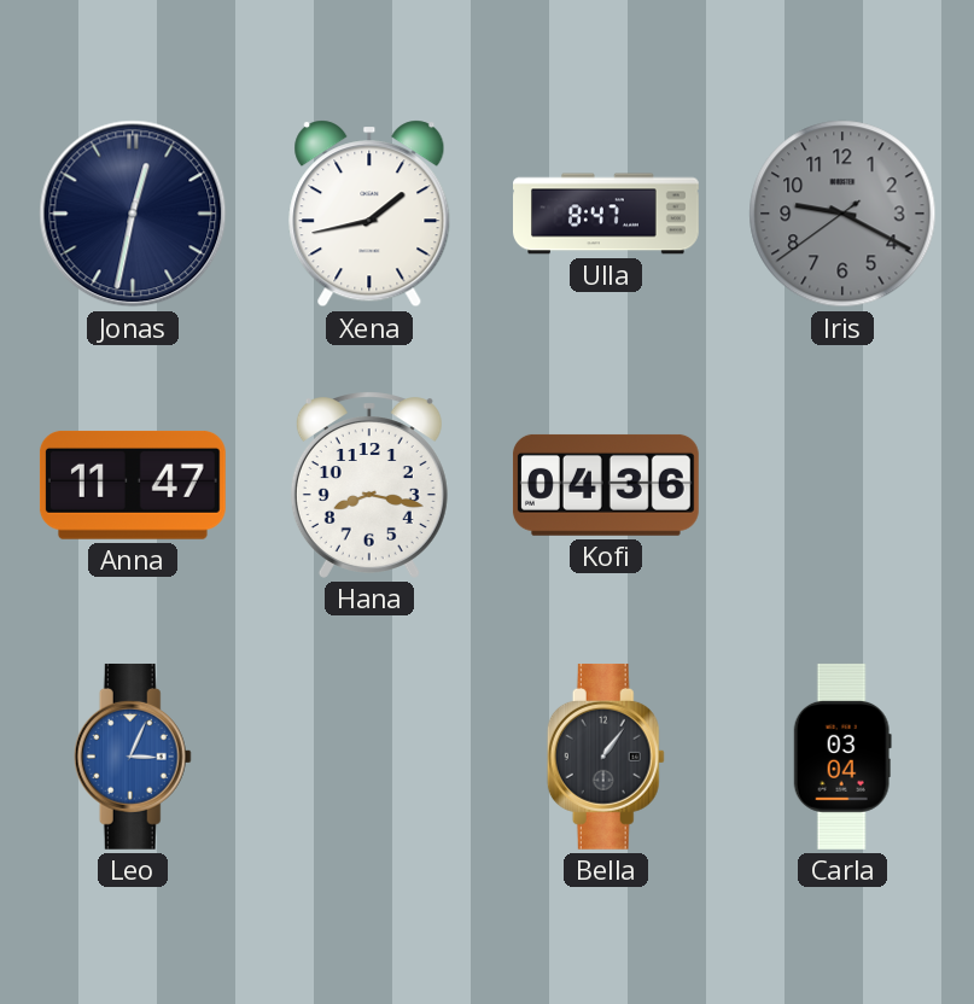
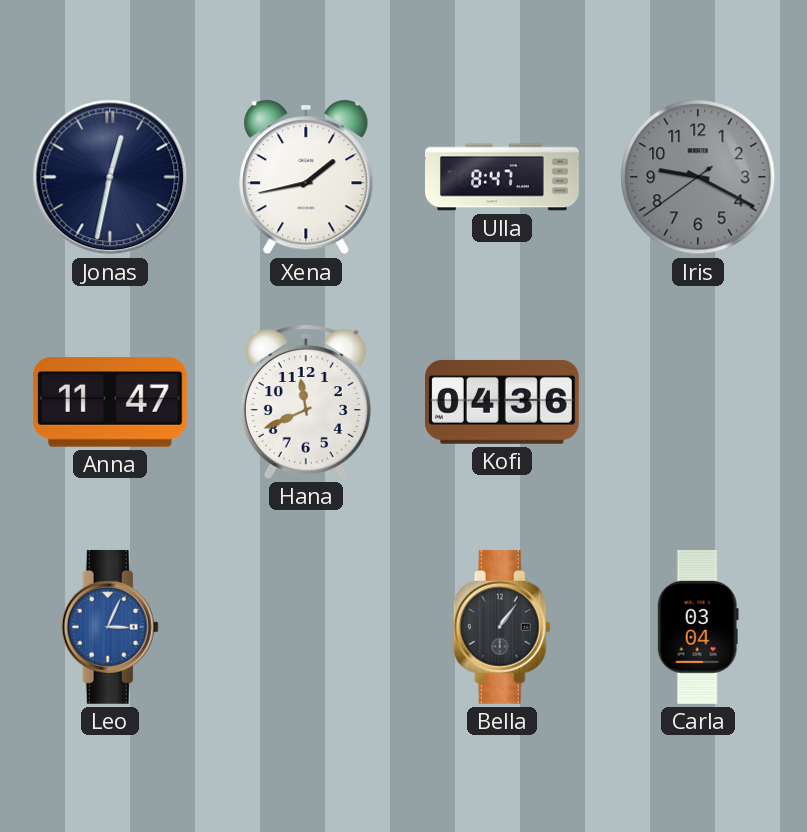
Hana: 8:17 -> 11:41 (306, 402)
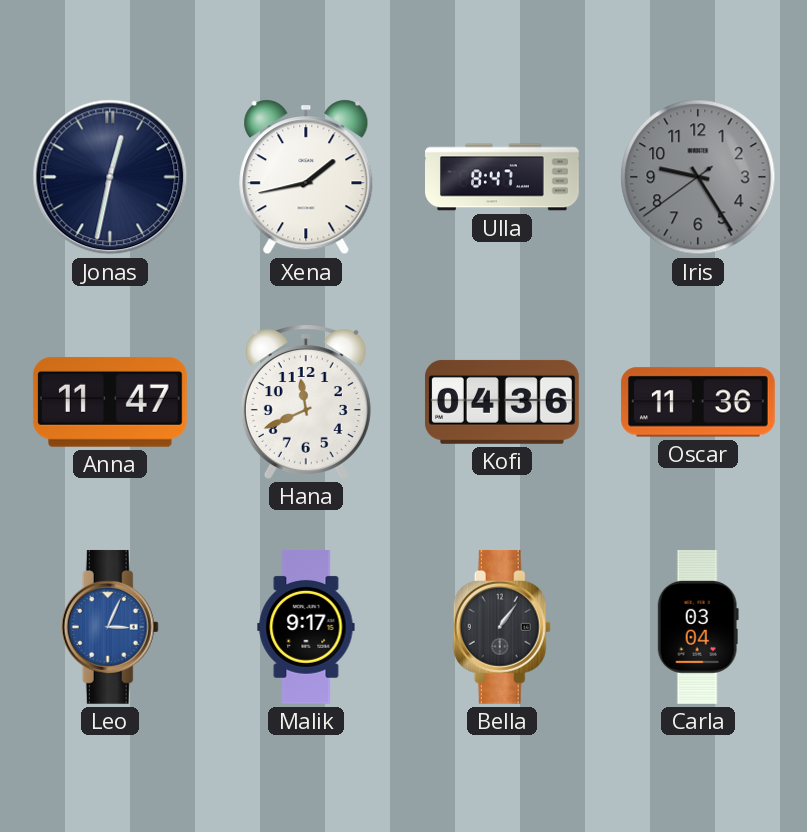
Iris: 9:19 -> 9:24 (698, 177)
Oscar: none -> 11:36 (699, 402)
Malik: none -> 9:17 (306, 628)
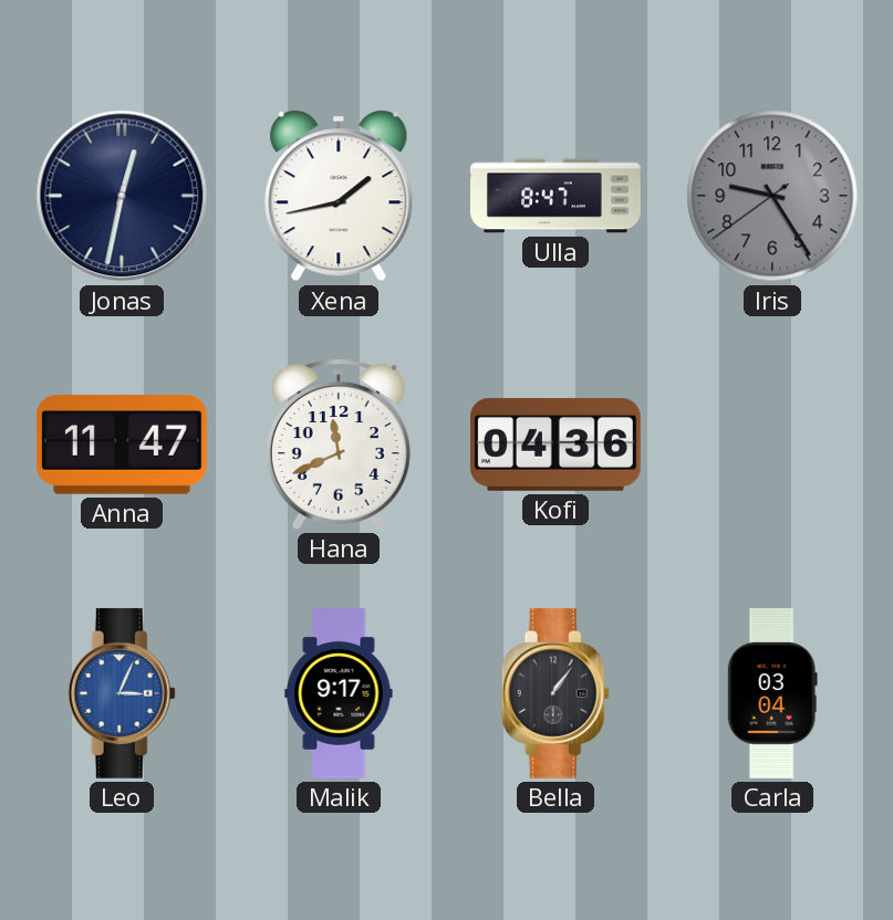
Oscar: 11:36 -> none (699, 402)
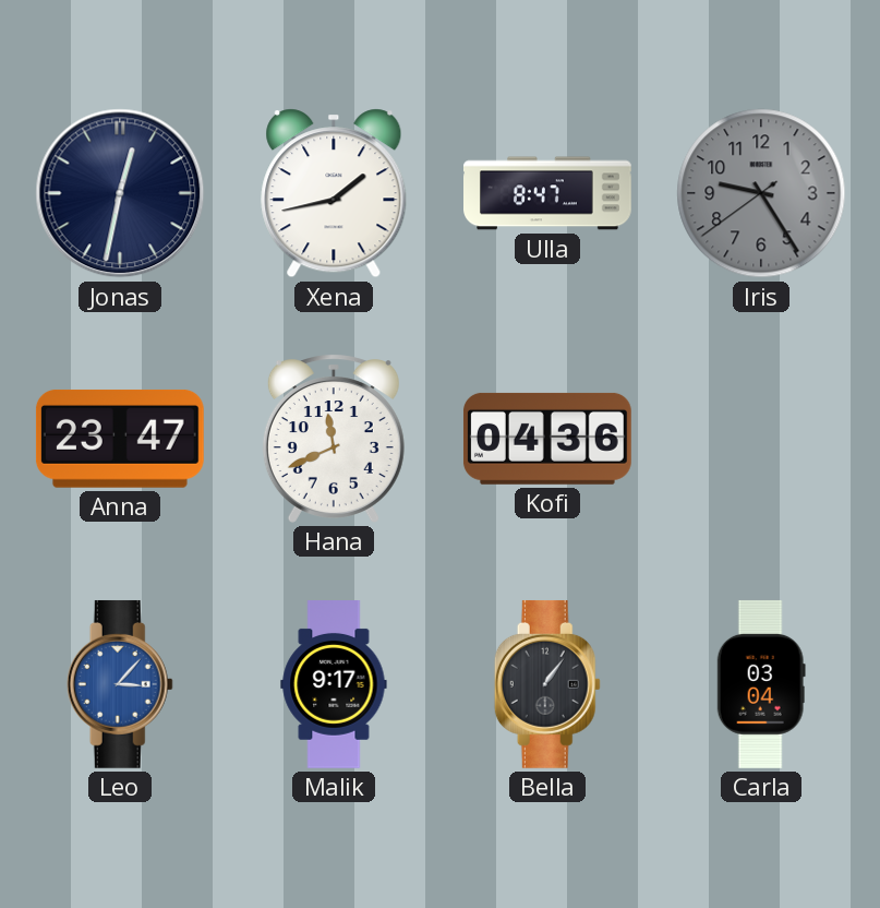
Anna: 11:47 -> 23:47 (120, 439)
Leo: 3:04 -> 3:07 (120, 684)
